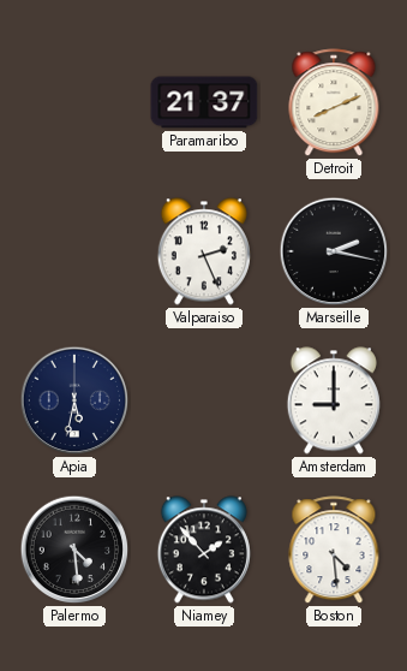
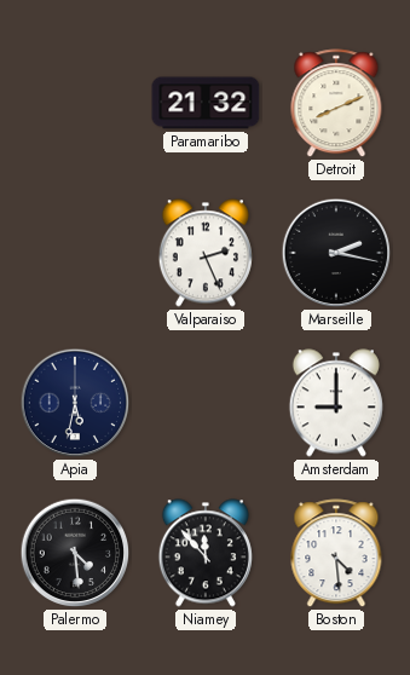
Paramaribo: 21:37 -> 21:32 (206, 103)
Niamey: 1:53 -> 11:53 (206, 553)
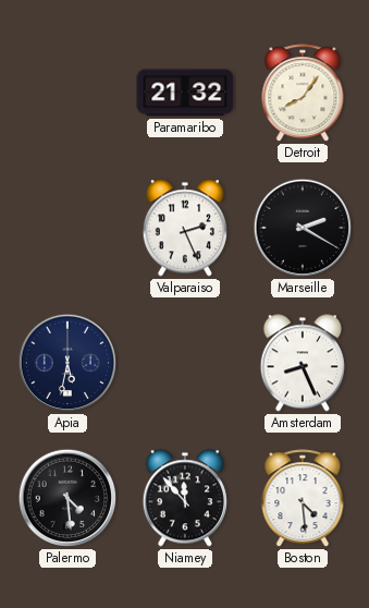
Detroit: 8:11 -> 8:06 (303, 94)
Marseille: 2:17 -> 2:20 (303, 228)
Amsterdam: 9:00 -> 8:26 (303, 363)
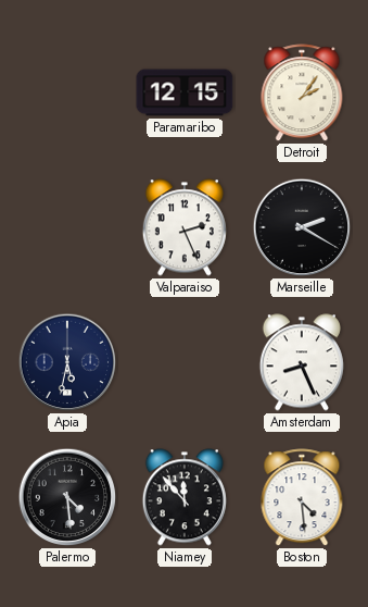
Paramaribo: 21:32 -> 12:15 (185, 92)
Detroit: 8:06 -> 2:06 (302, 94)
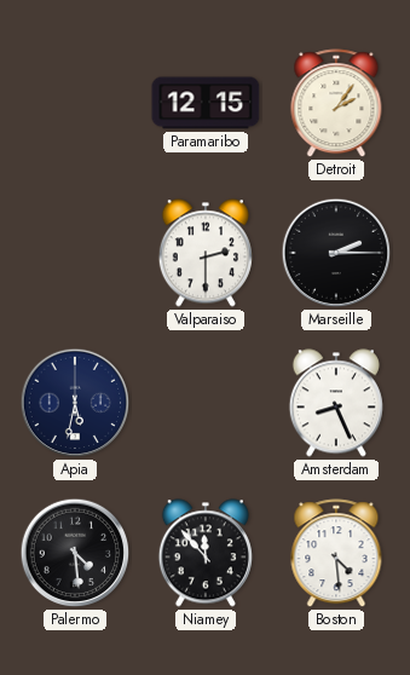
Valparaiso: 2:26 -> 2:30 (206, 253)
Marseille: 2:20 -> 2:15 (336, 253)
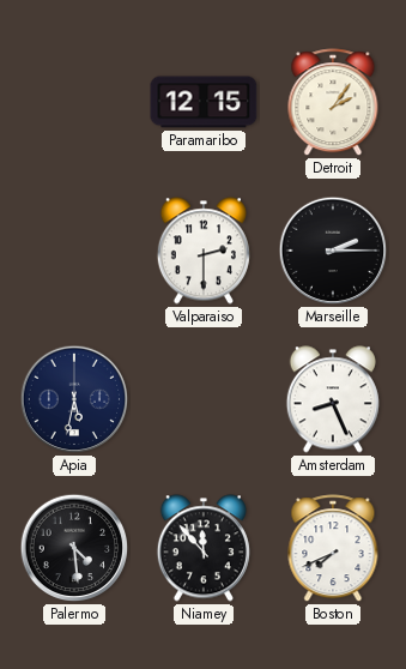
Boston: 4:29 -> 7:41 (333, 549)
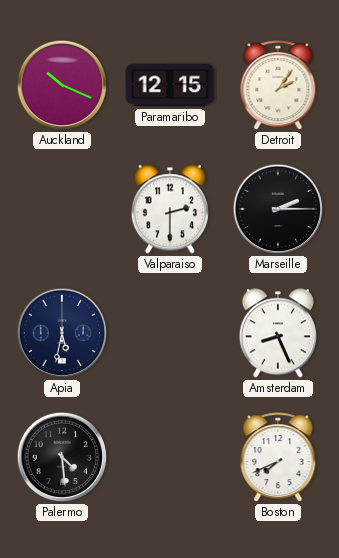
Auckland: none -> 10:19 (62, 85)
Niamey: 11:53 -> none (204, 548)
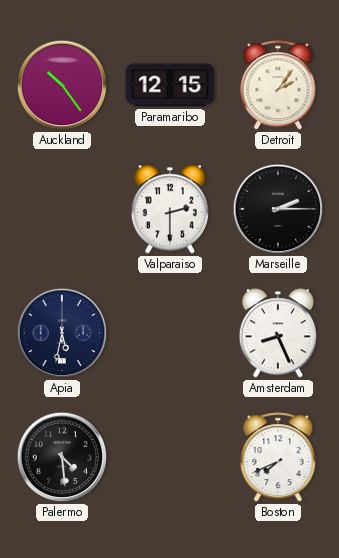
Auckland: 10:19 -> 10:24 (62, 85)
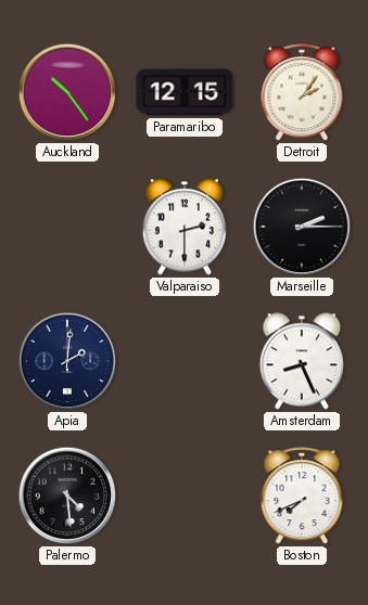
Apia: 5:32 -> 2:01 (67, 361)
